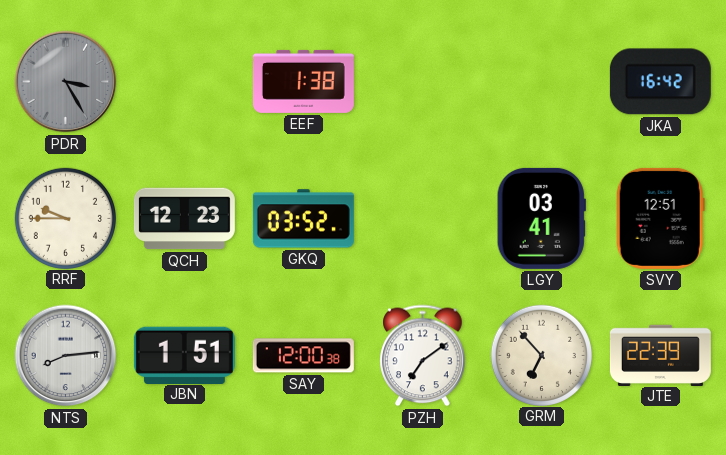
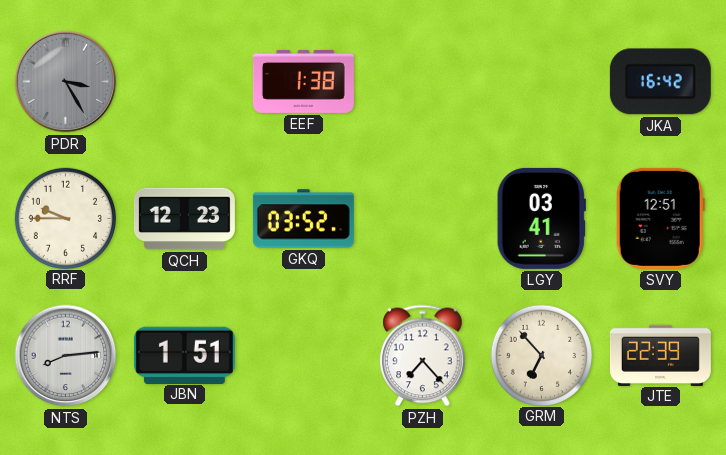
SAY: 12:00 -> none (303, 356)
PZH: 7:09 -> 7:23 (423, 356)
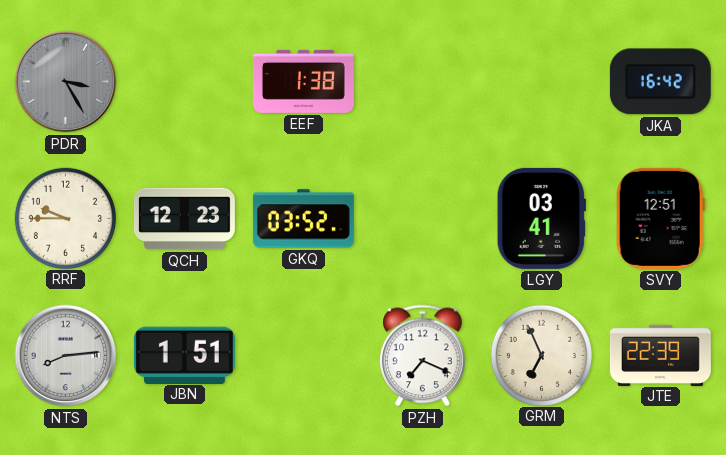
PZH: 7:23 -> 7:19 (423, 356)
GRM: 6:53 -> 6:56 (541, 355)
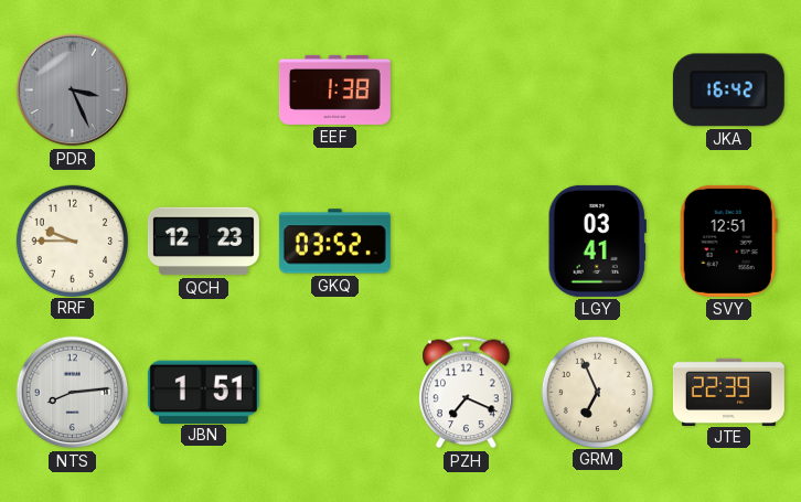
PDR: 3:25 -> 3:26 (73, 90)
